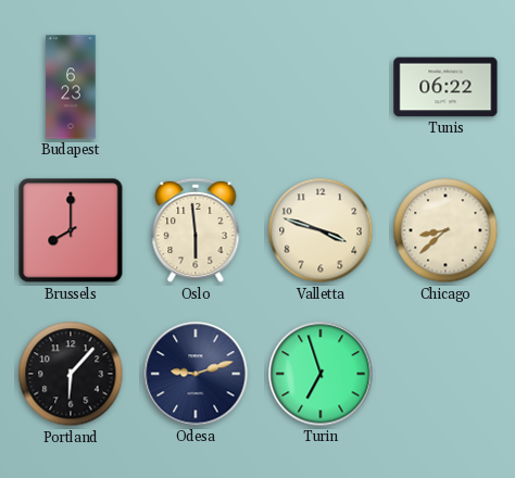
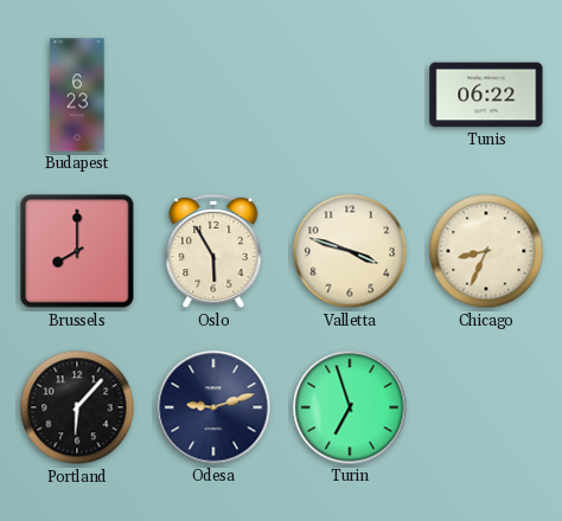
Oslo: 5:59 -> 5:55 (213, 251)
Chicago: 8:38 -> 8:34 (486, 251)
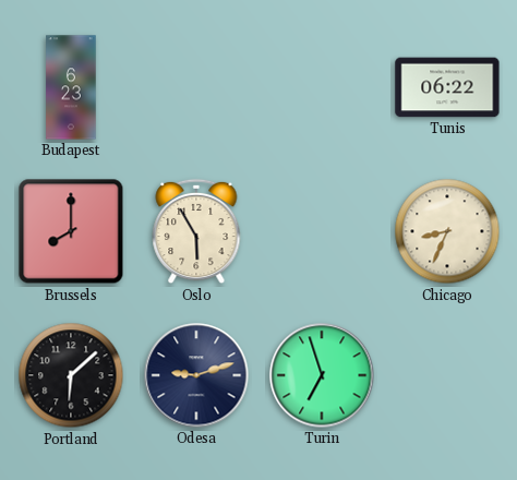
Valletta: 3:48 -> none (350, 251)
Portland: 6:07 -> 6:08 (71, 375)
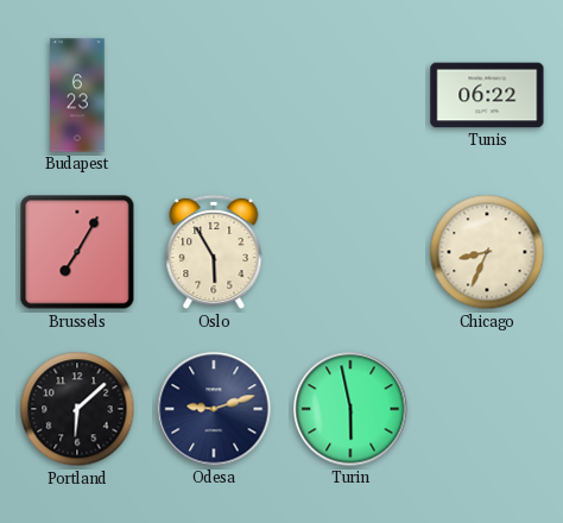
Brussels: 8:00 -> 7:05 (77, 252)
Turin: 6:57 -> 5:58 (350, 409)
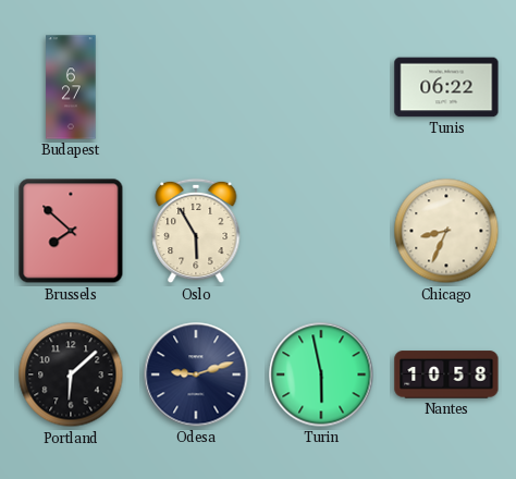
Budapest: 6:23 -> 6:27 (71, 87)
Brussels: 7:05 -> 7:52 (71, 231)
Nantes: none -> 10:58 (446, 374)
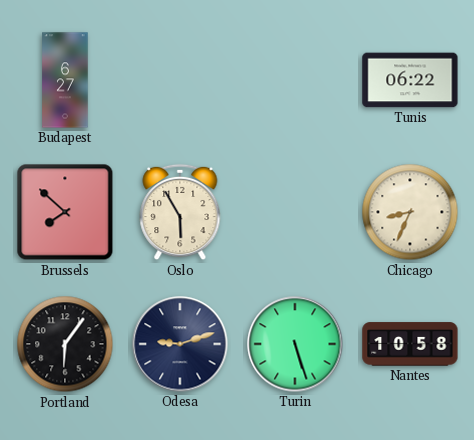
Portland: 6:08 -> 6:06 (65, 344)
Turin: 5:58 -> 5:27 (295, 344)
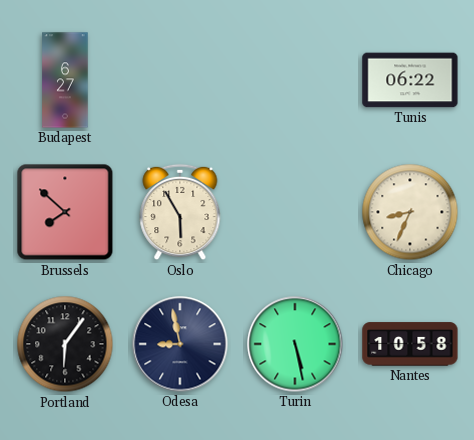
Odesa: 9:12 -> 8:58 (180, 344)
Turin: 5:27 -> 5:28 (295, 344)
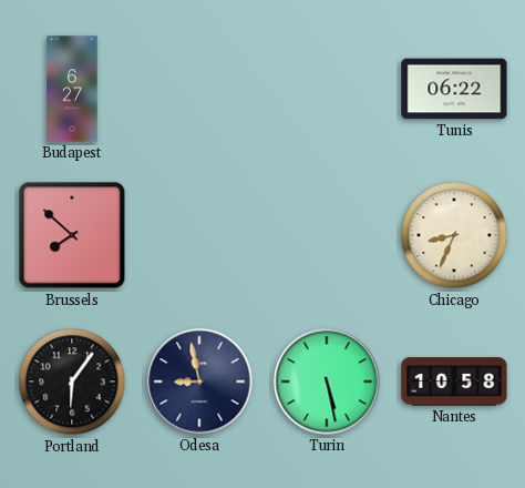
Oslo: 5:55 -> none (180, 212)
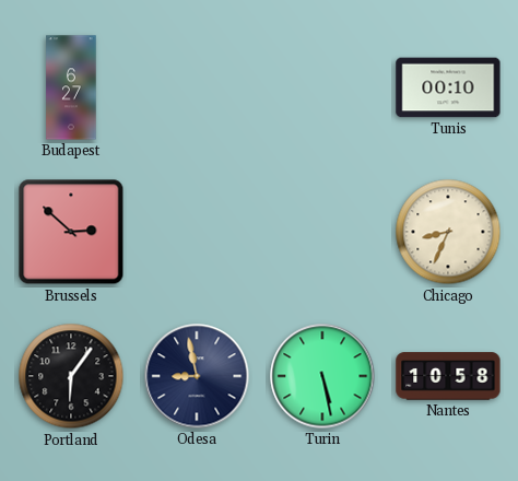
Tunis: 06:22 -> 00:10 (448, 87)
Brussels: 7:52 -> 2:52 (71, 232)
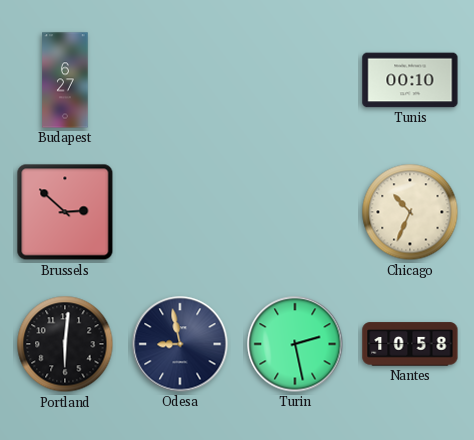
Chicago: 8:34 -> 10:34 (410, 212)
Portland: 6:06 -> 6:01 (65, 344)
Turin: 5:28 -> 2:28 (295, 344)
